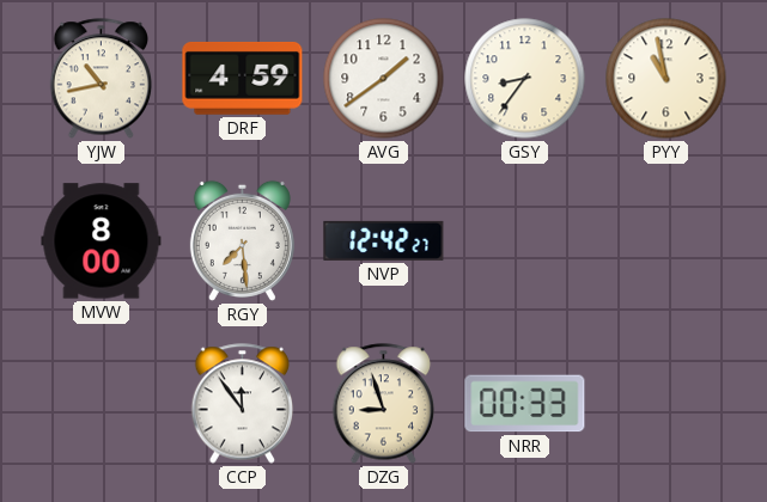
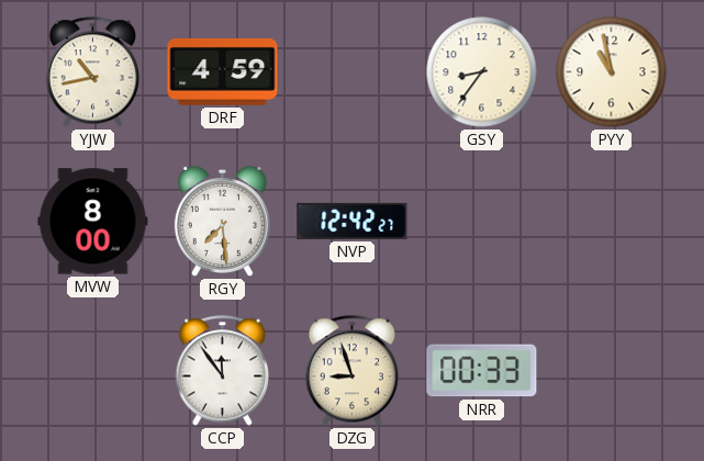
AVG: 1:39 -> none (384, 79)
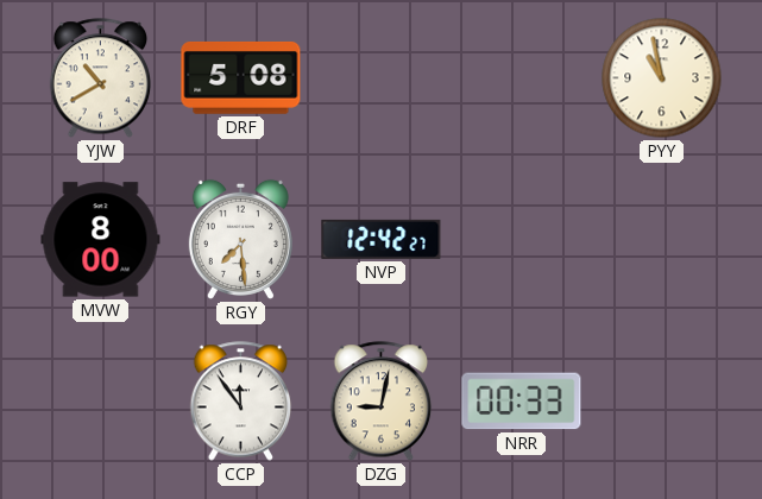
YJW: 10:43 -> 10:40 (101, 78)
DRF: 4:59 -> 5:08 (241, 77)
GSY: 8:36 -> none (482, 72)
DZG: 8:57 -> 9:02 (382, 402)
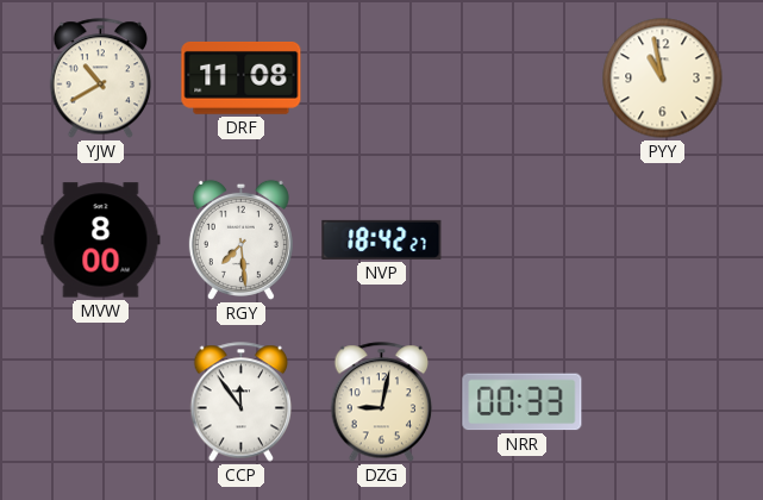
DRF: 5:08 -> 11:08 (242, 77)
NVP: 12:42 -> 18:42 (382, 239)
